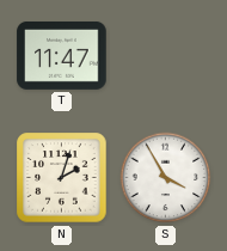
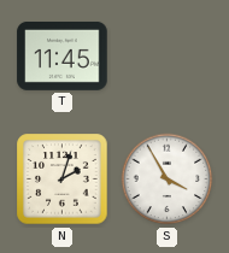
T: 11:47 -> 11:45 (63, 55)
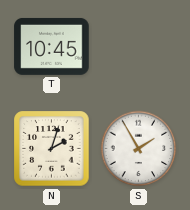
T: 11:45 -> 10:45 (52, 46)
S: 3:55 -> 1:55 (139, 149)
